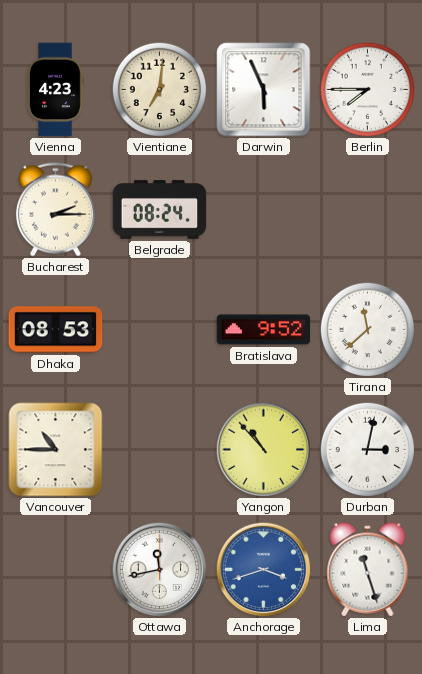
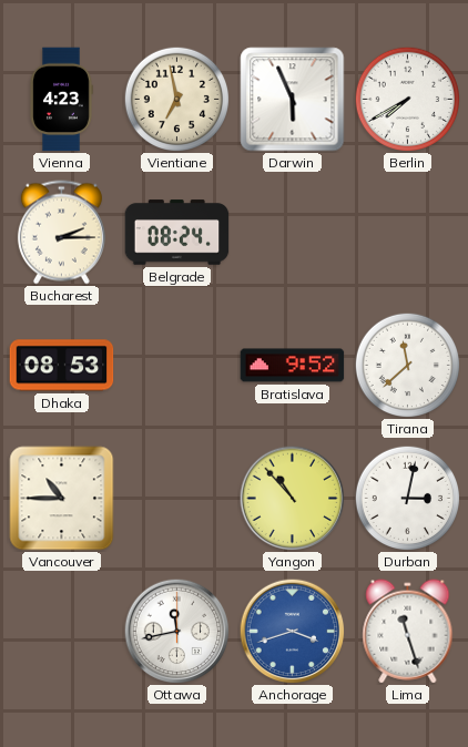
Vientiane: 7:01 -> 6:58 (176, 99)
Berlin: 7:45 -> 7:40 (407, 99)
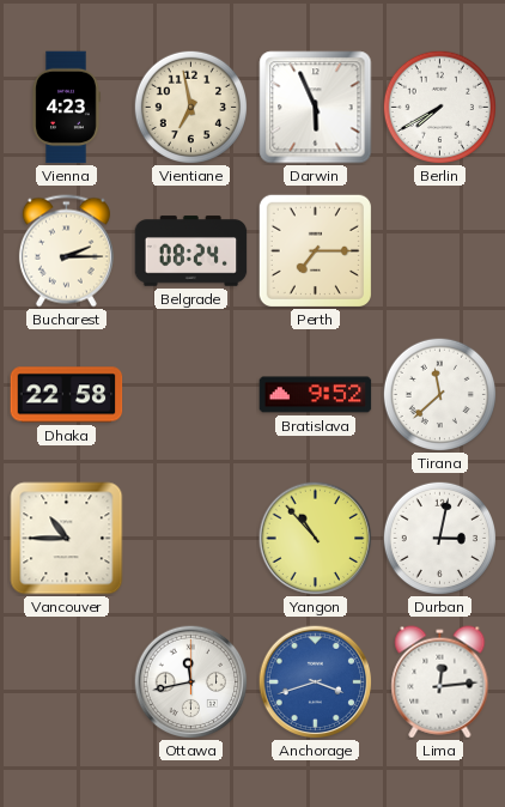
Perth: none -> 7:15 (315, 250)
Dhaka: 08:53 -> 22:58 (67, 395)
Lima: 11:27 -> 12:14 (440, 682)
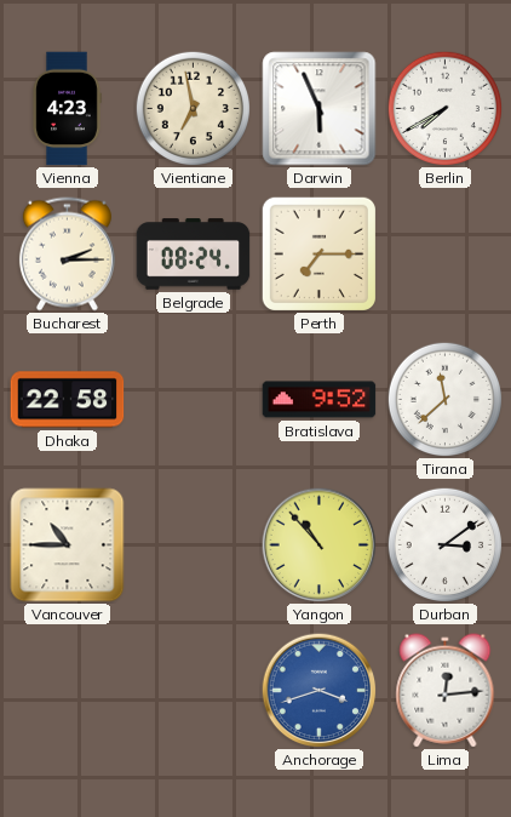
Durban: 3:02 -> 3:09 (444, 544)
Ottawa: 11:43 -> none (190, 681)
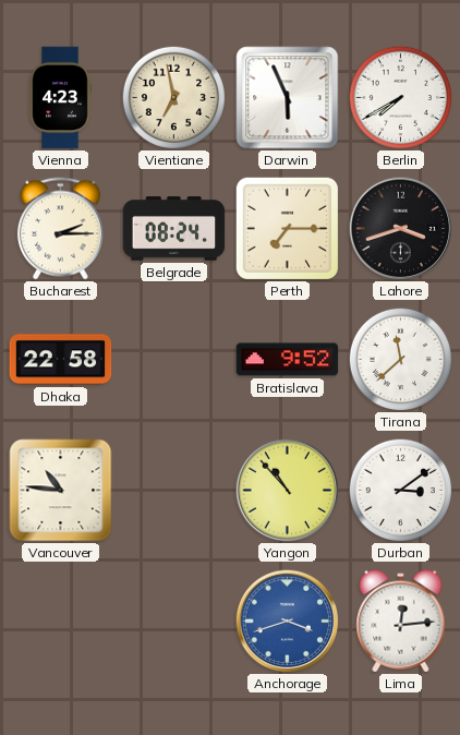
Lahore: none -> 3:42 (400, 228)
Vancouver: 10:45 -> 10:46 (61, 491)
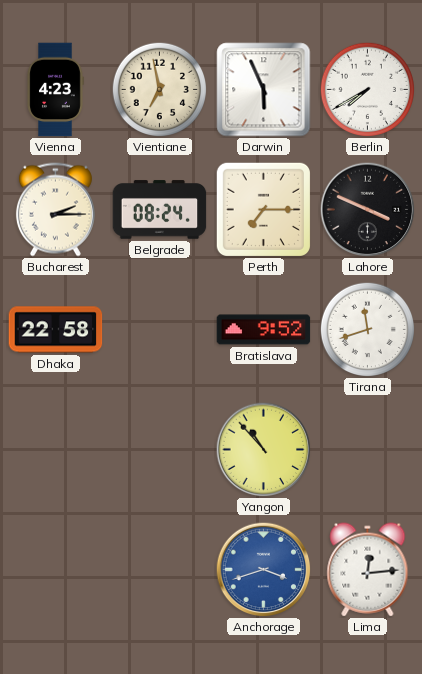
Lahore: 3:42 -> 3:49 (367, 209)
Tirana: 11:38 -> 11:42 (367, 329)
Vancouver: 10:46 -> none (61, 491)
Durban: 3:09 -> none (400, 490)
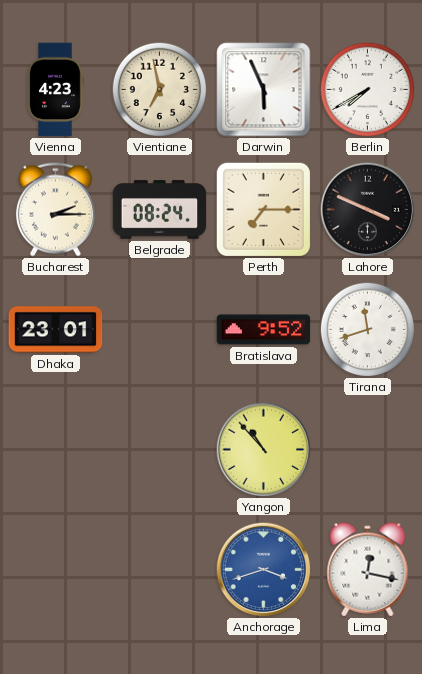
Dhaka: 22:58 -> 23:01 (56, 330)
Lima: 12:14 -> 12:17 (368, 570)
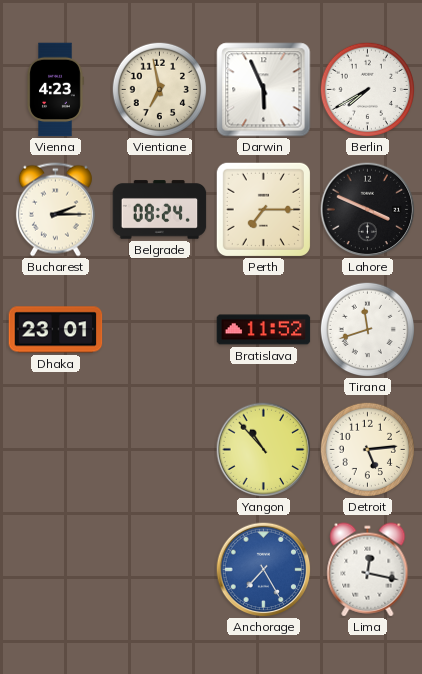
Bratislava: 9:52 -> 11:52 (264, 330)
Detroit: none -> 5:14 (367, 449)
Anchorage: 3:42 -> 7:25 (263, 569)
